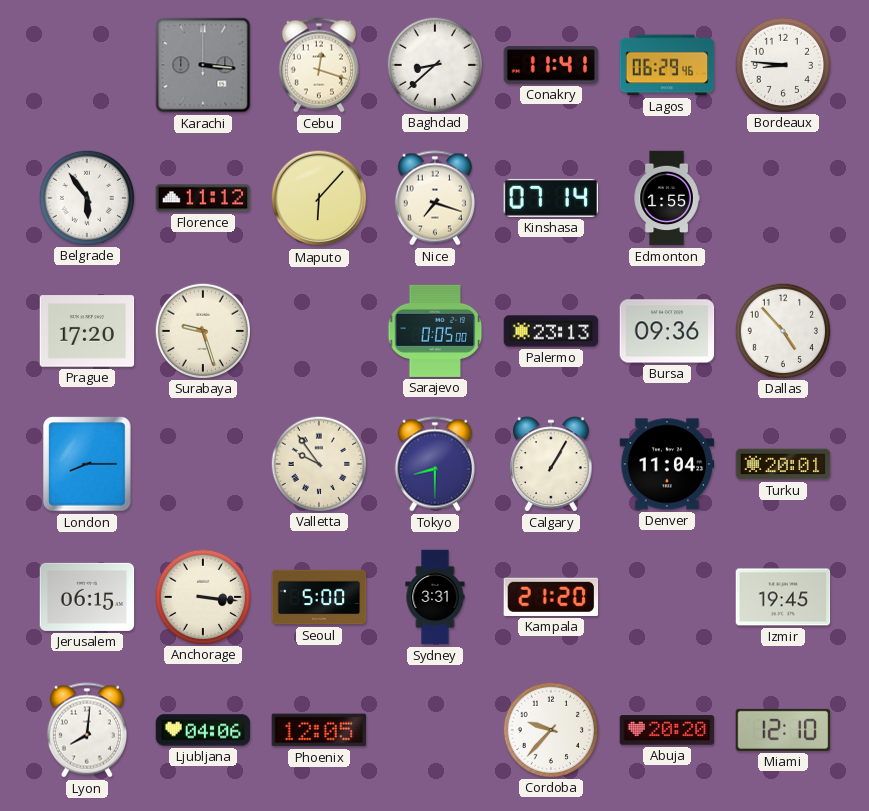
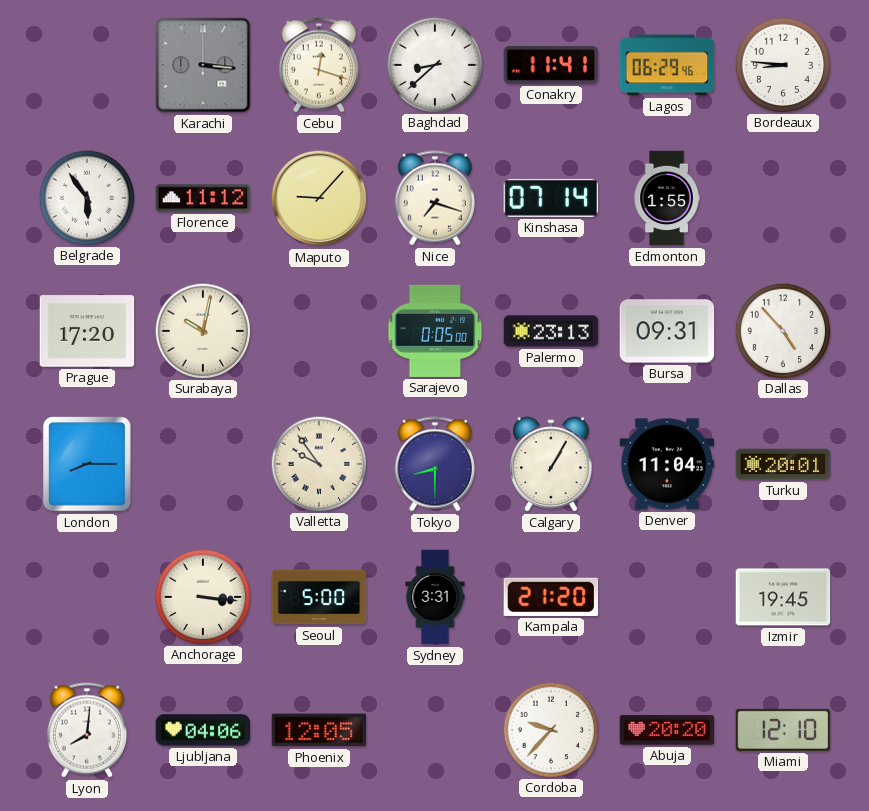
Maputo: 6:07 -> 9:07 (319, 198)
Surabaya: 9:27 -> 10:02 (202, 330)
Bursa: 09:36 -> 09:31 (667, 331)
Jerusalem: 06:15 -> none (87, 597)
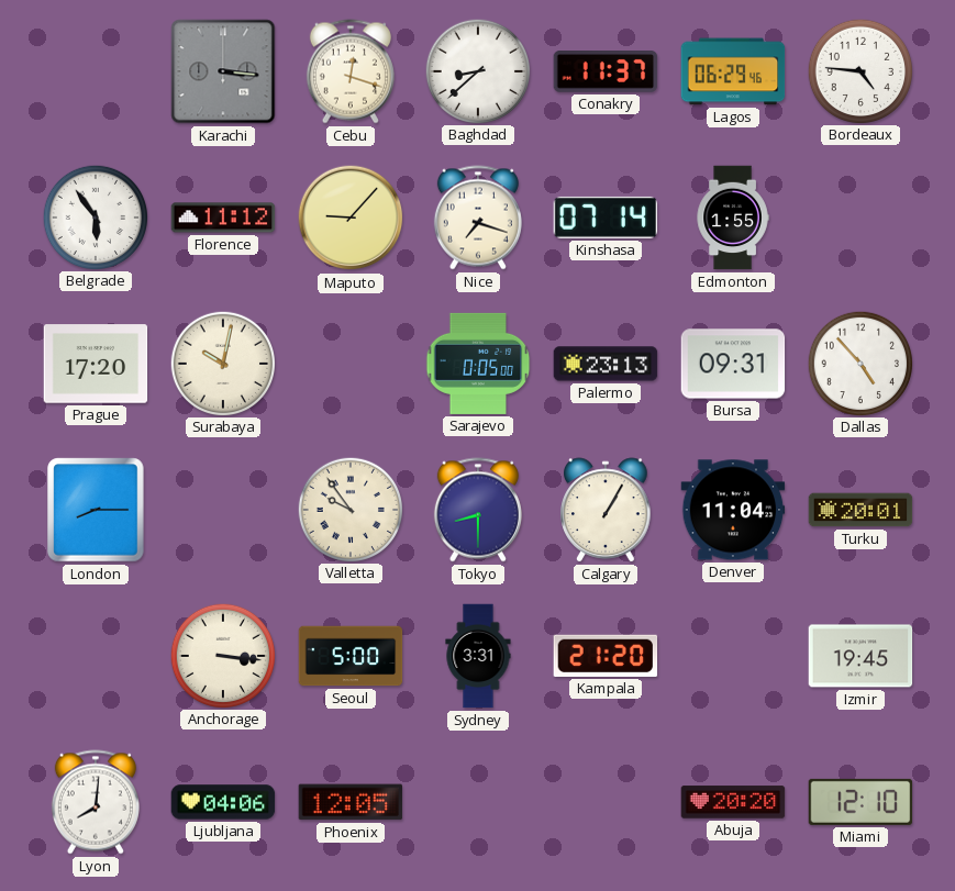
Conakry: 11:41 -> 11:37 (606, 73)
Bordeaux: 8:46 -> 4:46 (859, 70)
Cordoba: 9:37 -> none (550, 729)
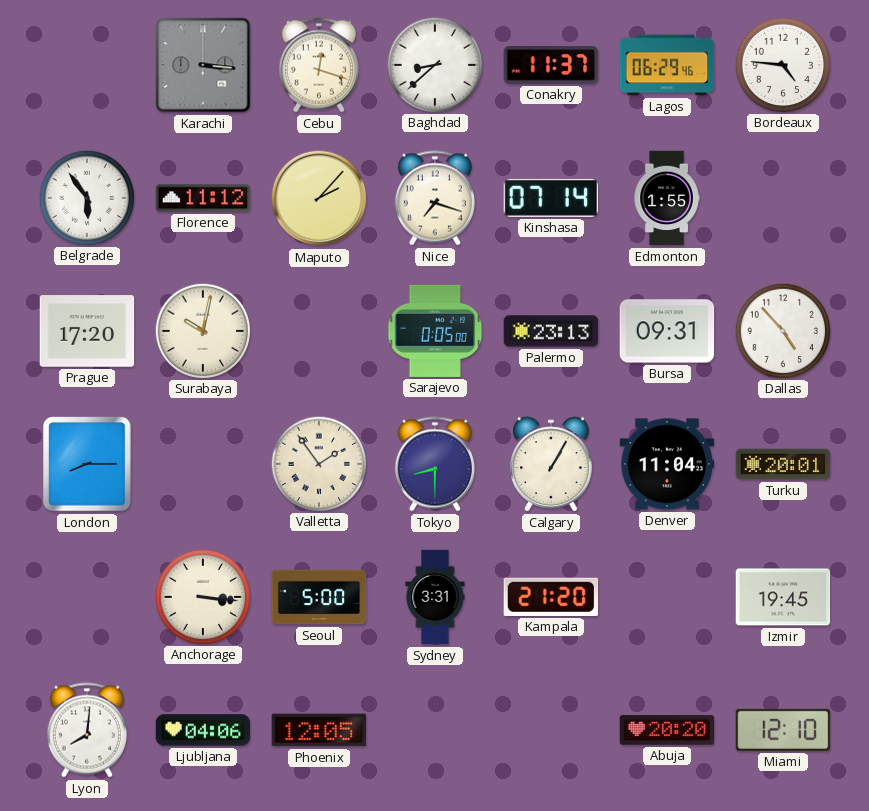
Maputo: 9:07 -> 2:07 (319, 198)
Valletta: 9:54 -> 1:54 (318, 463)
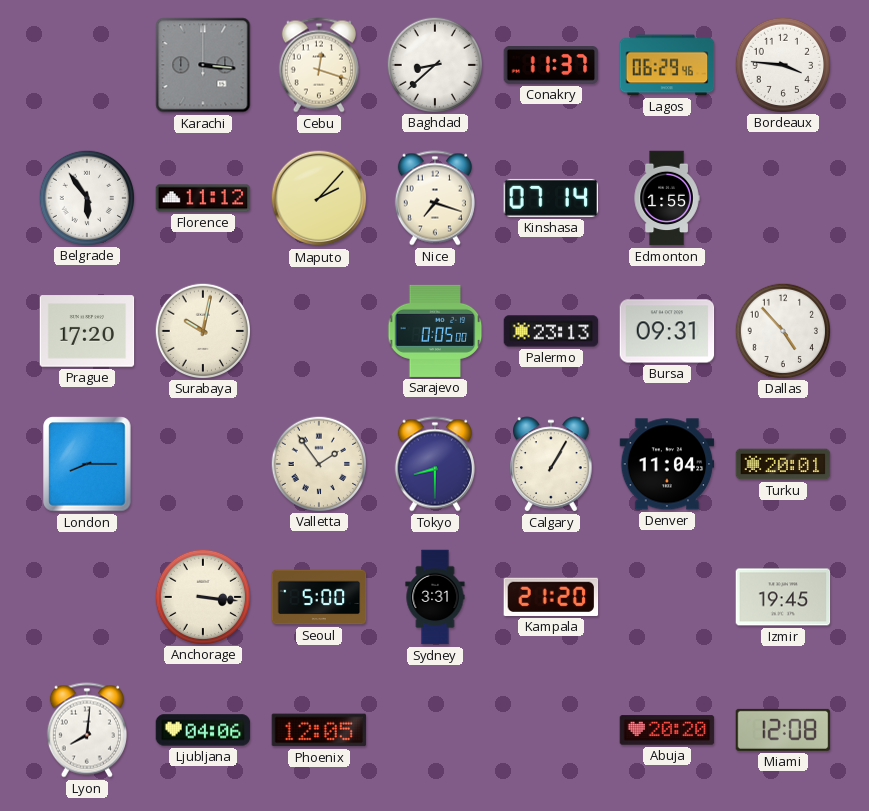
Bordeaux: 4:46 -> 3:46 (782, 64)
Miami: 12:10 -> 12:08 (783, 730)
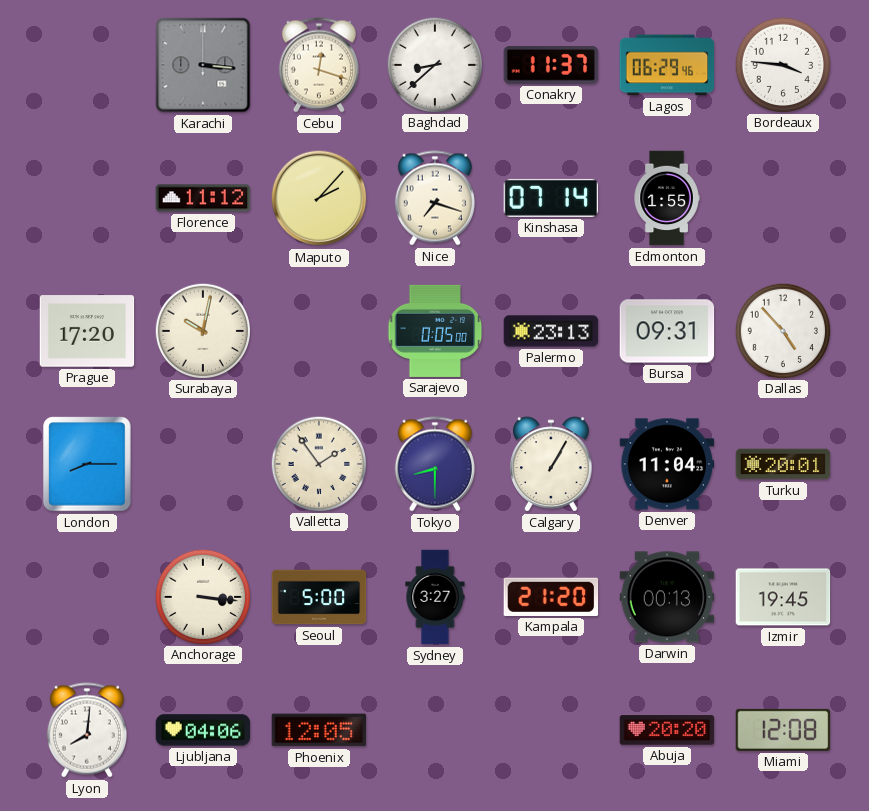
Belgrade: 5:54 -> none (86, 197)
Sydney: 3:31 -> 3:27 (435, 597)
Darwin: none -> 00:13 (667, 597)
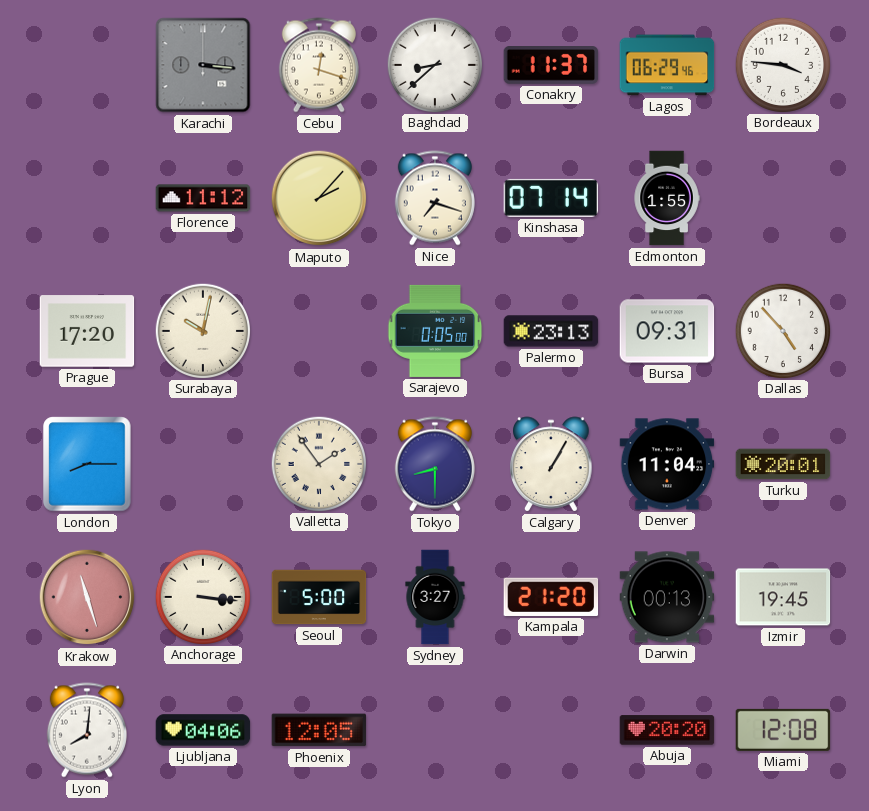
Krakow: none -> 11:27 (87, 597)
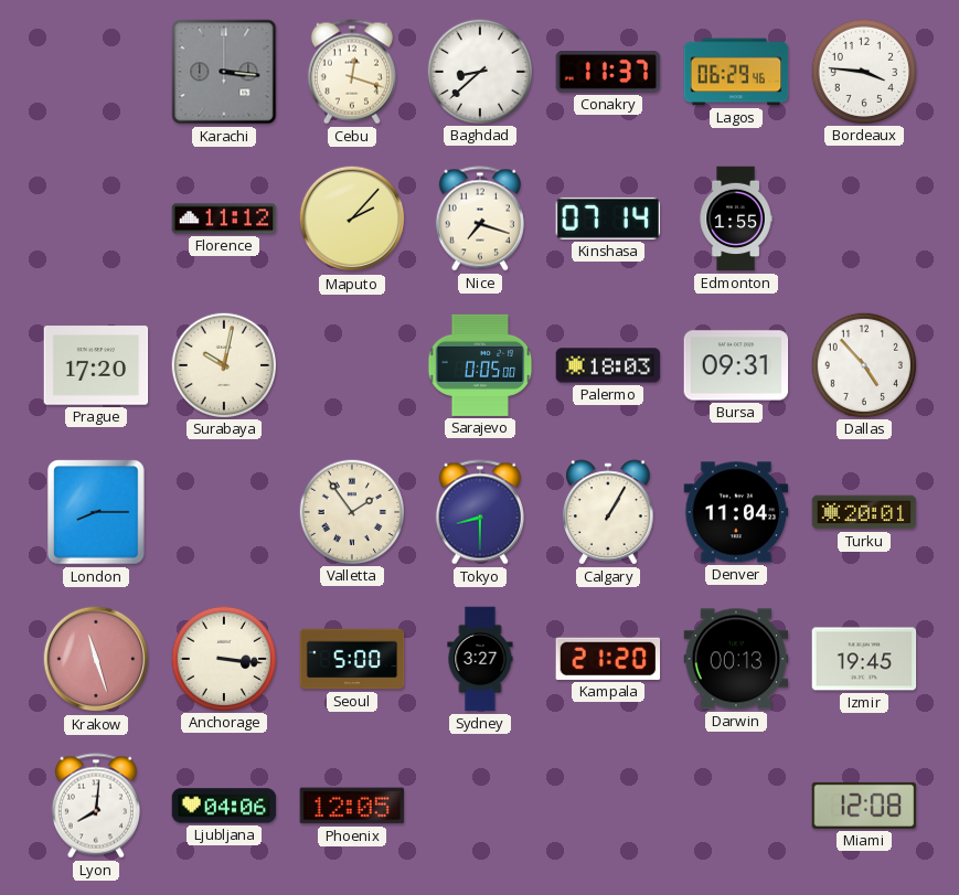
Palermo: 23:13 -> 18:03 (608, 365)
Abuja: 20:20 -> none (667, 730)
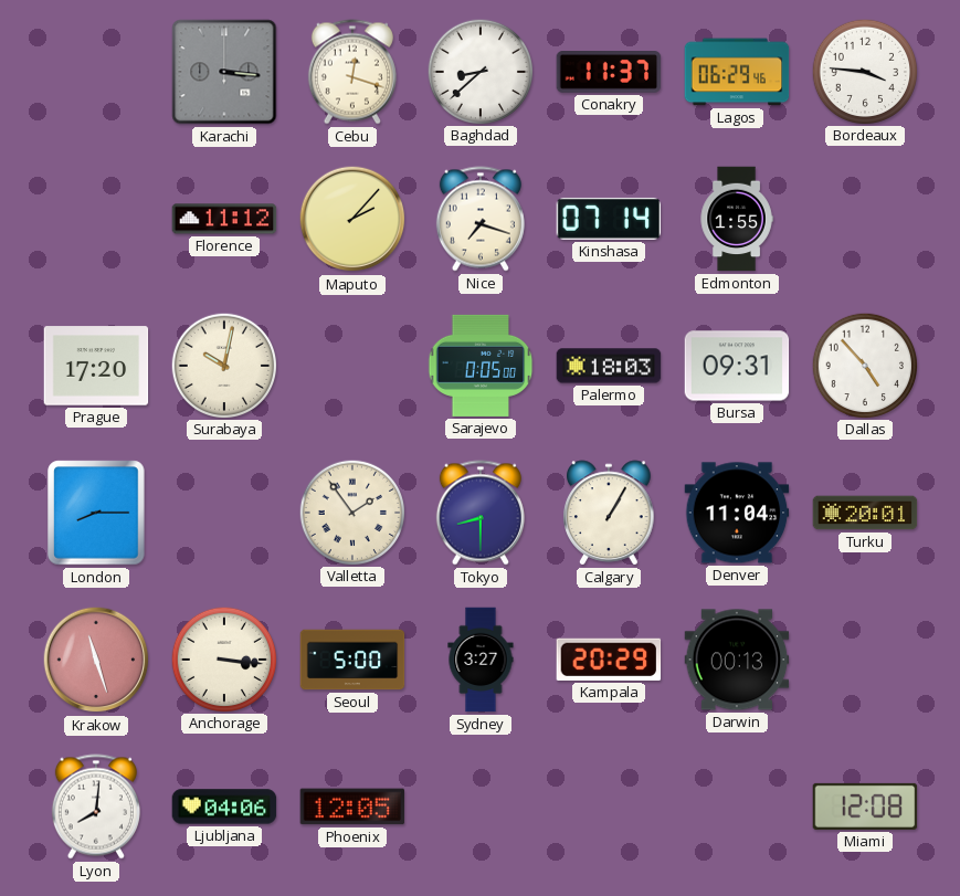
Kampala: 21:20 -> 20:29 (609, 660)
Izmir: 19:45 -> none (864, 659)
